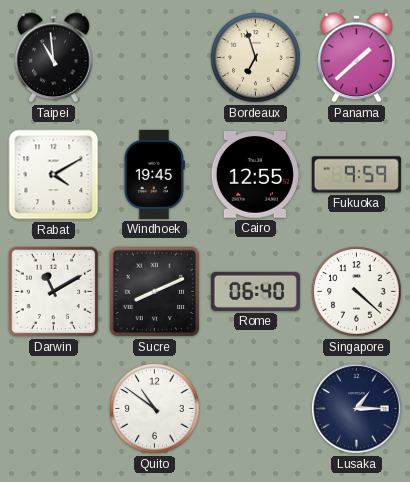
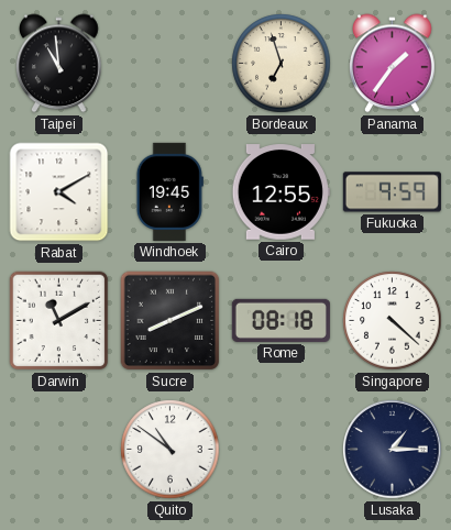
Panama: 1:38 -> 1:36 (393, 64)
Rome: 06:40 -> 08:18 (280, 320)
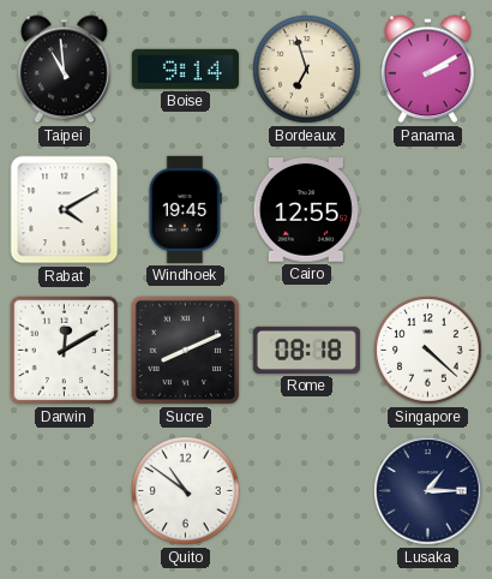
Boise: none -> 9:14 (185, 68)
Panama: 1:36 -> 2:10 (428, 70)
Fukuoka: 9:59 -> none (392, 192)
Darwin: 11:10 -> 12:10 (65, 351)
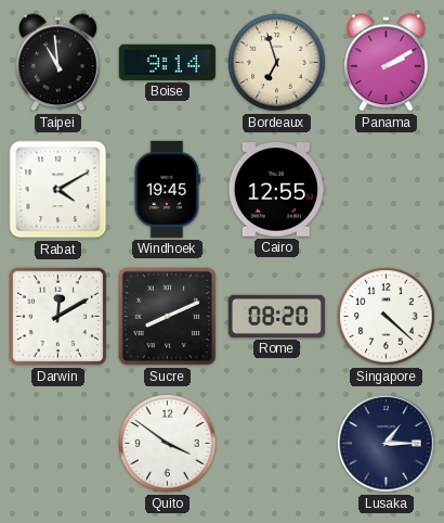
Rome: 08:18 -> 08:20 (276, 316)
Quito: 10:51 -> 3:51 (168, 444)
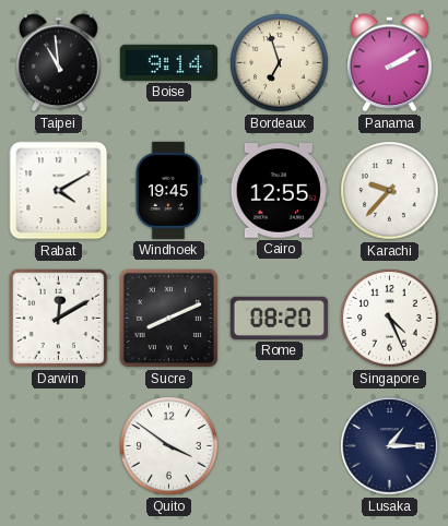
Karachi: none -> 9:37 (390, 191)
Singapore: 4:22 -> 4:26 (390, 319)
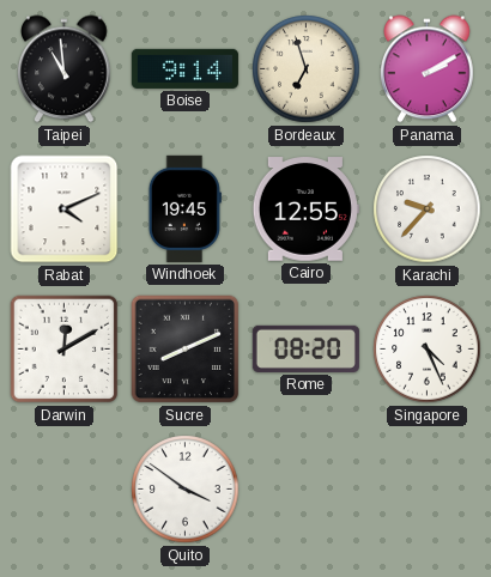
Rabat: 4:10 -> 4:11 (65, 209)
Lusaka: 1:15 -> none (390, 446)
